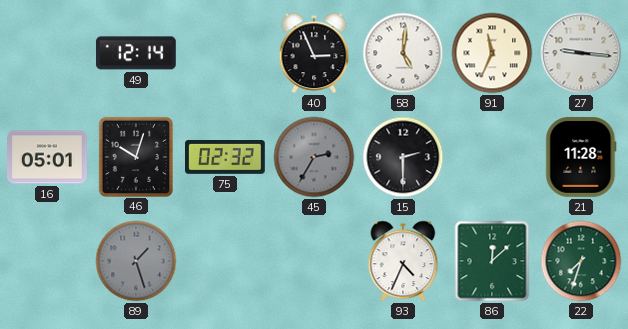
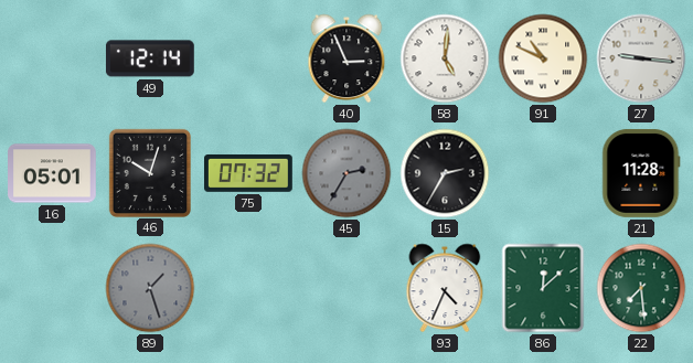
91: 11:34 -> 10:49 (543, 58)
75: 02:32 -> 07:32 (249, 174)
15: 2:30 -> 2:35 (445, 173)
22: 7:33 -> 7:29 (641, 288)
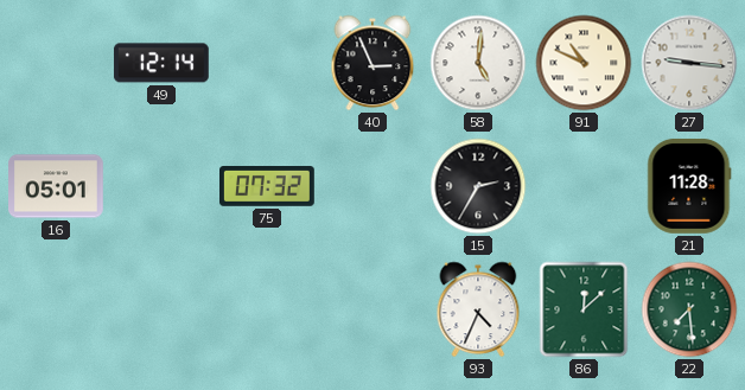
46: 10:03 -> none (149, 172)
45: 2:35 -> none (346, 173)
89: 1:27 -> none (150, 288)
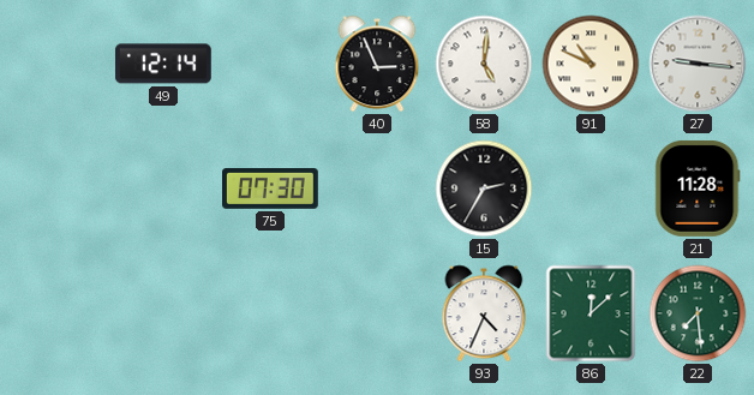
16: 05:01 -> none (57, 186)
75: 07:32 -> 07:30 (271, 190)
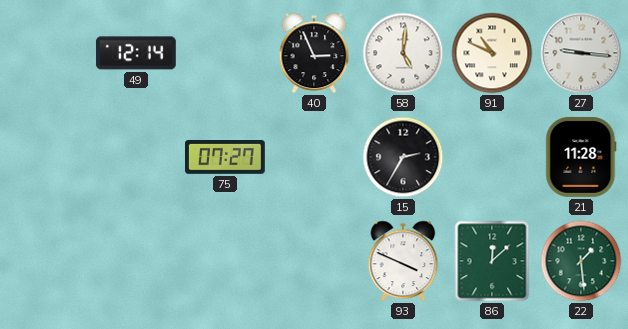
75: 07:30 -> 07:27 (226, 158)
93: 4:34 -> 3:49 (403, 261)
22: 7:29 -> 1:29 (581, 261)
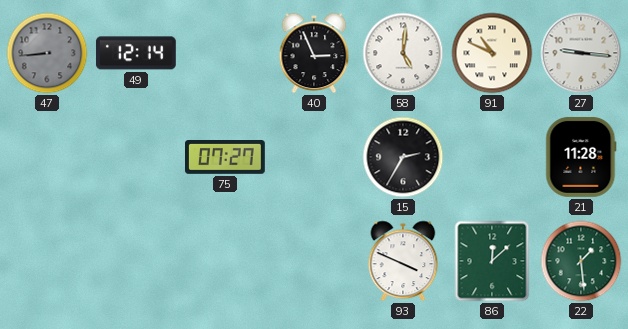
47: none -> 8:44 (47, 53)
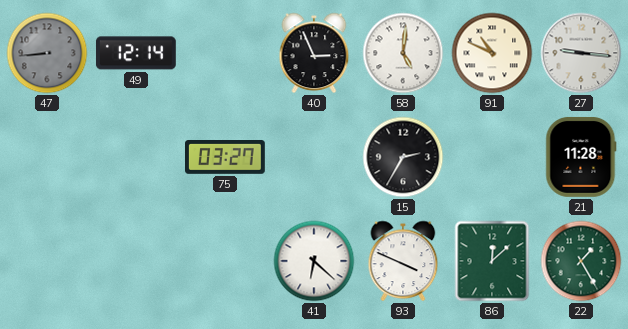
75: 07:27 -> 03:27 (226, 158)
41: none -> 6:22 (314, 261)
22: 1:29 -> 1:25 (581, 261)
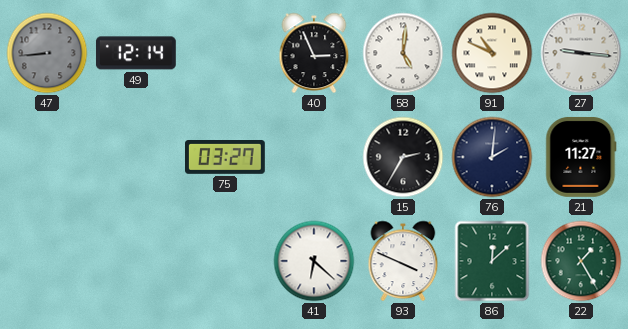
76: none -> 2:01 (492, 157)
21: 11:28 -> 11:27 (581, 157)
